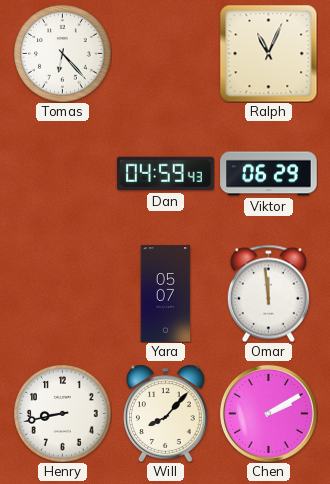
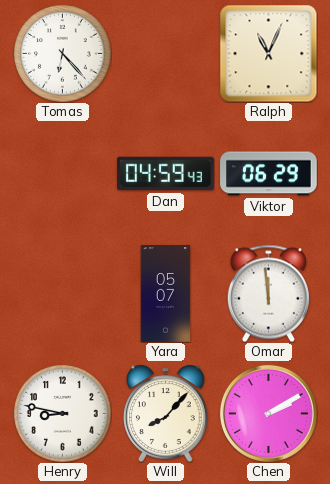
Henry: 8:43 -> 8:47 (63, 414)
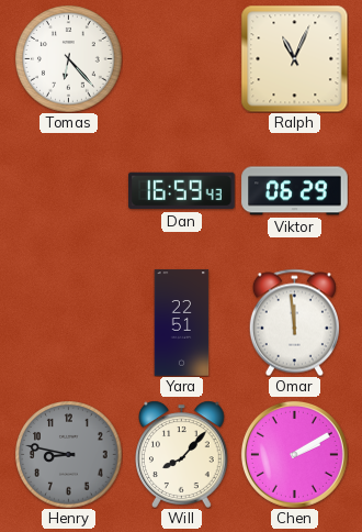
Dan: 04:59 -> 16:59 (182, 191)
Yara: 05:07 -> 22:51 (182, 323)
Henry dial: white -> grey (69, 455)
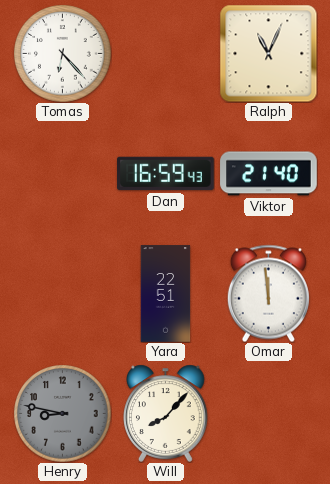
Viktor: 06:29 -> 21:40 (269, 174)
Chen: 2:10 -> none (294, 454)
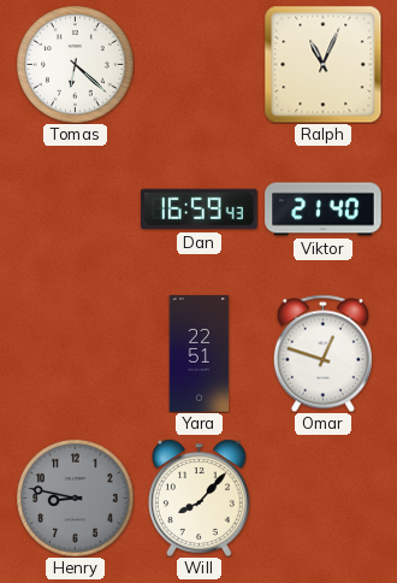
Tomas: 6:23 -> 6:22 (76, 65)
Omar: 11:59 -> 12:48 (322, 353)
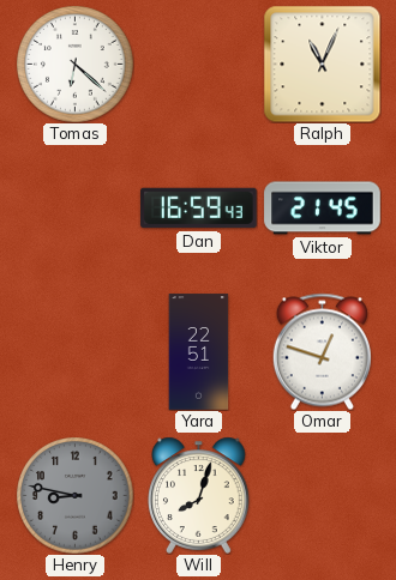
Viktor: 21:40 -> 21:45 (323, 209)
Will: 8:07 -> 8:03 (199, 495)
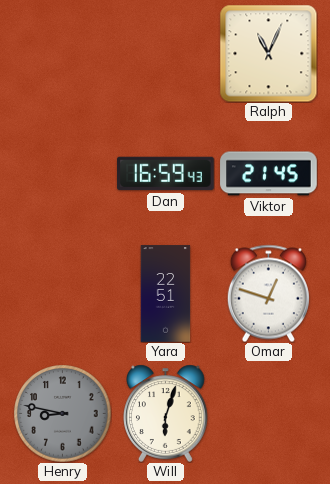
Tomas: 6:22 -> none (76, 65)
Will: 8:03 -> 6:03 (166, 413)
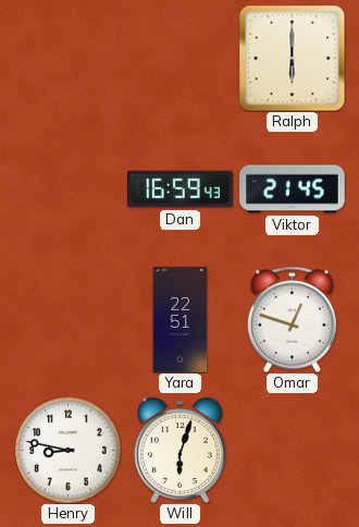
Ralph: 11:04 -> 6:00 (292, 58)
Henry dial: grey -> white (69, 451)
